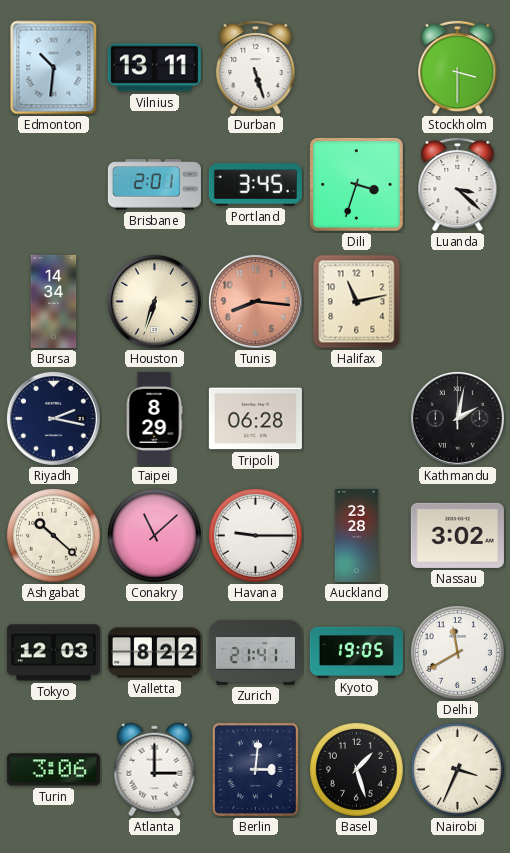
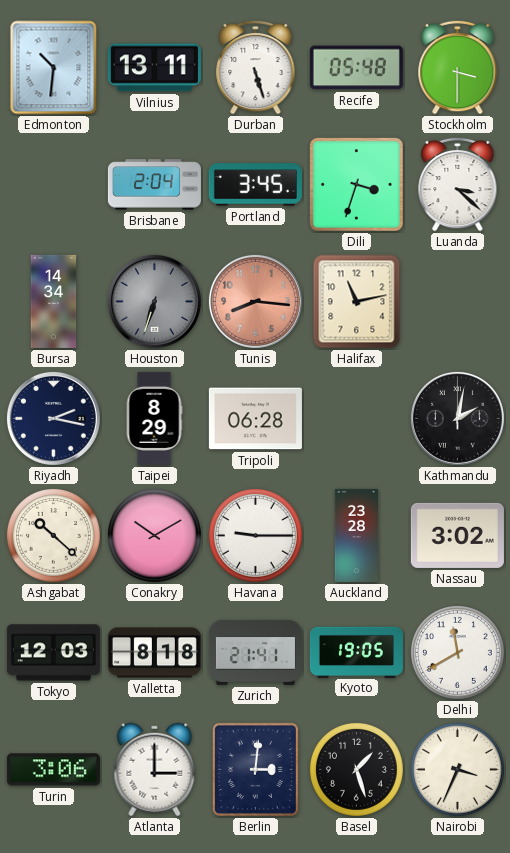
Recife: none -> 05:48 (356, 68)
Brisbane: 2:01 -> 2:04 (154, 185)
Houston dial: cream -> grey (154, 301)
Conakry: 11:08 -> 10:10 (155, 536)
Valletta: 8:22 -> 8:18 (154, 653)
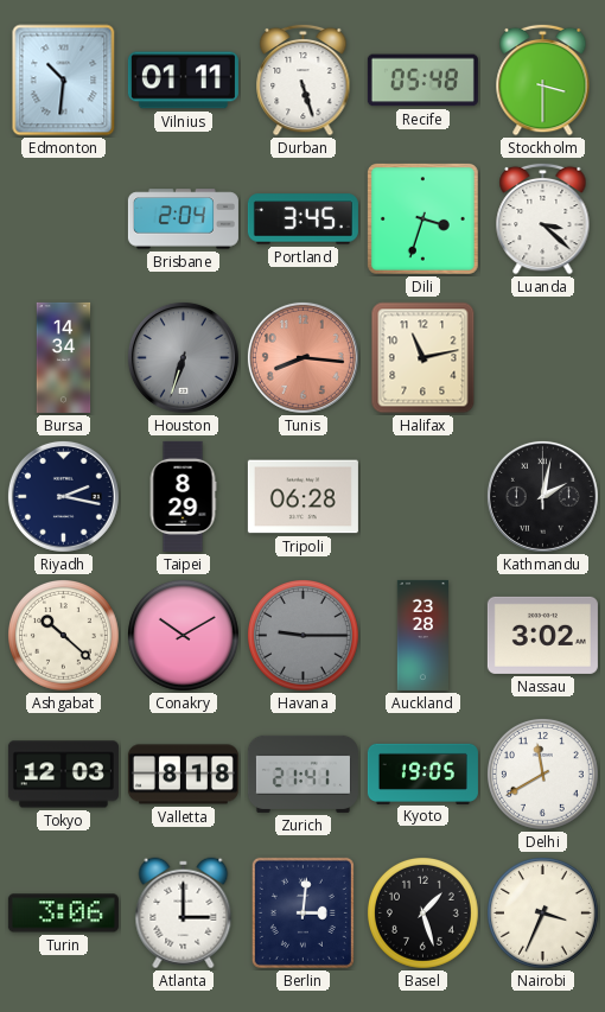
Vilnius: 13:11 -> 01:11 (183, 81)
Havana dial: white -> grey (304, 636)
